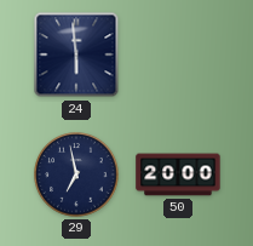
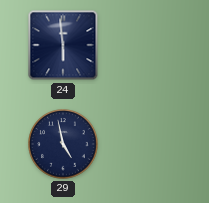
29: 6:58 -> 4:58 (63, 144)
50: 20:00 -> none (178, 175)
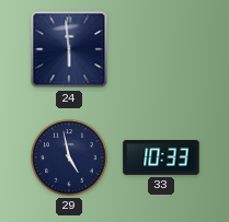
33: none -> 10:33 (161, 159)
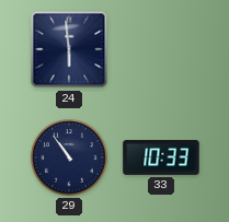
29: 4:58 -> 10:54 (69, 157)
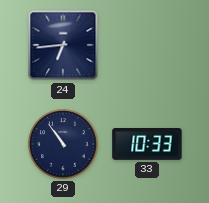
24: 5:59 -> 6:44 (63, 45)
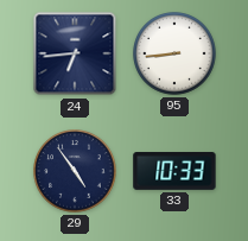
95: none -> 8:44 (174, 53)
29: 10:54 -> 4:54 (75, 171)
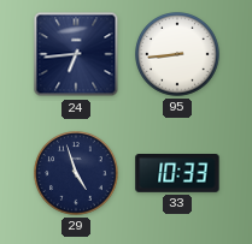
29: 4:54 -> 4:57 (76, 173)
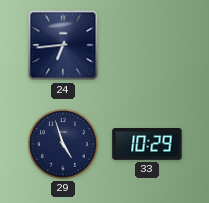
95: 8:44 -> none (177, 54)
33: 10:33 -> 10:29 (147, 145)
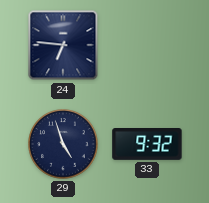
24: 6:44 -> 6:46 (63, 45)
33: 10:29 -> 9:32 (147, 145)
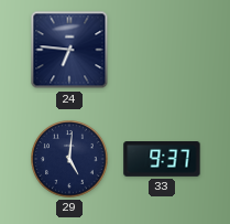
29: 4:57 -> 5:01 (69, 159)
33: 9:32 -> 9:37 (162, 160)
